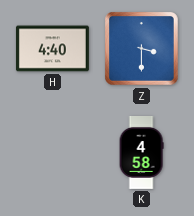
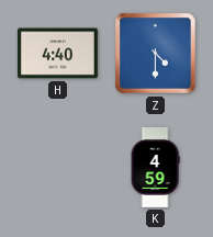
Z: 3:30 -> 4:30 (156, 54)
K: 4:58 -> 4:59 (155, 168)
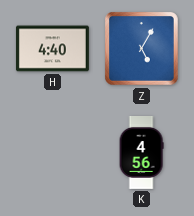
Z: 4:30 -> 5:05 (142, 49)
K: 4:59 -> 4:56 (141, 153)
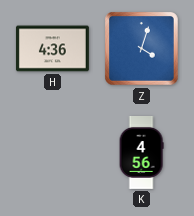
H: 4:40 -> 4:36 (52, 49)
Z: 5:05 -> 4:03 (142, 49)
